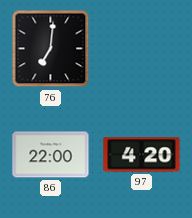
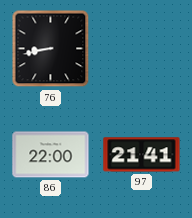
76: 7:01 -> 8:43 (51, 49)
97: 4:20 -> 21:41 (142, 155)
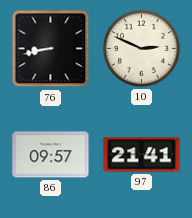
10: none -> 2:49 (141, 48)
86: 22:00 -> 09:57 (51, 155)
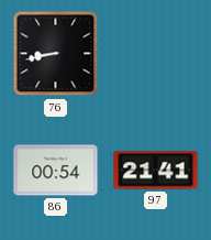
10: 2:49 -> none (141, 48)
86: 09:57 -> 00:54 (56, 171)
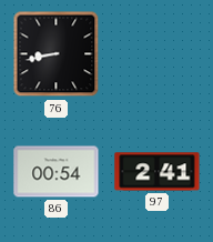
97: 21:41 -> 2:41 (158, 172)
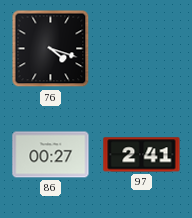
76: 8:43 -> 4:18 (51, 49)
86: 00:54 -> 00:27 (51, 155)
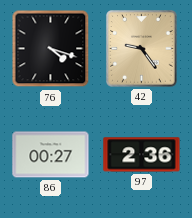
42: none -> 9:24 (142, 49)
97: 2:41 -> 2:36 (142, 155)
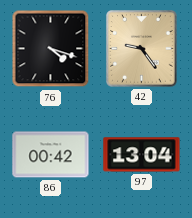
86: 00:27 -> 00:42 (51, 155)
97: 2:36 -> 13:04 (142, 155)
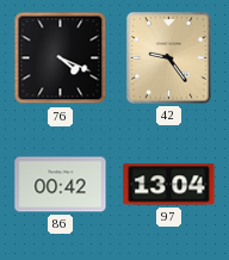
76: 4:18 -> 4:19 (61, 58)
